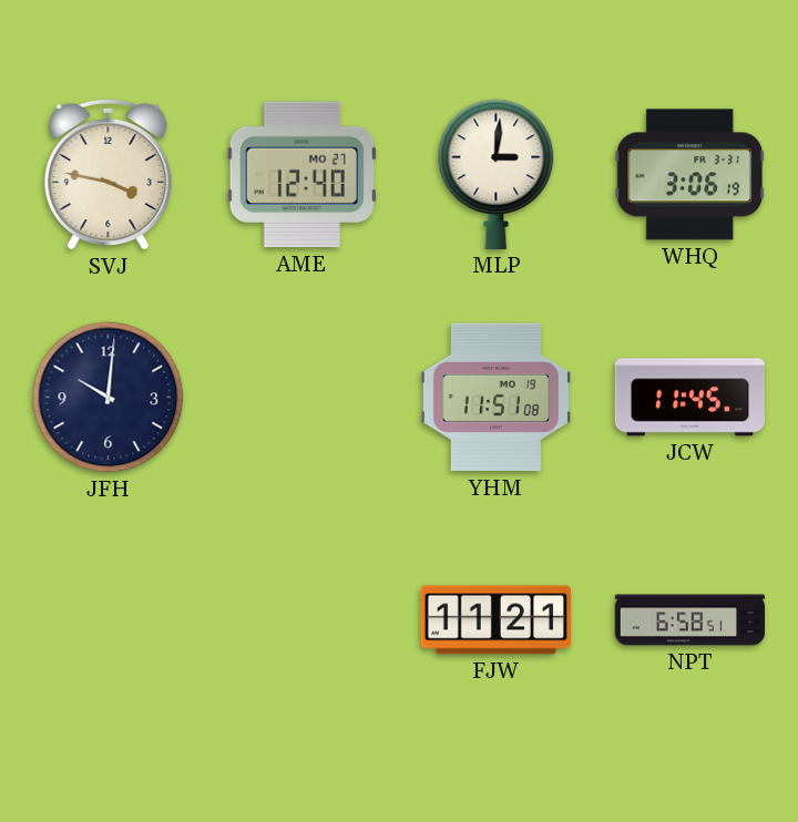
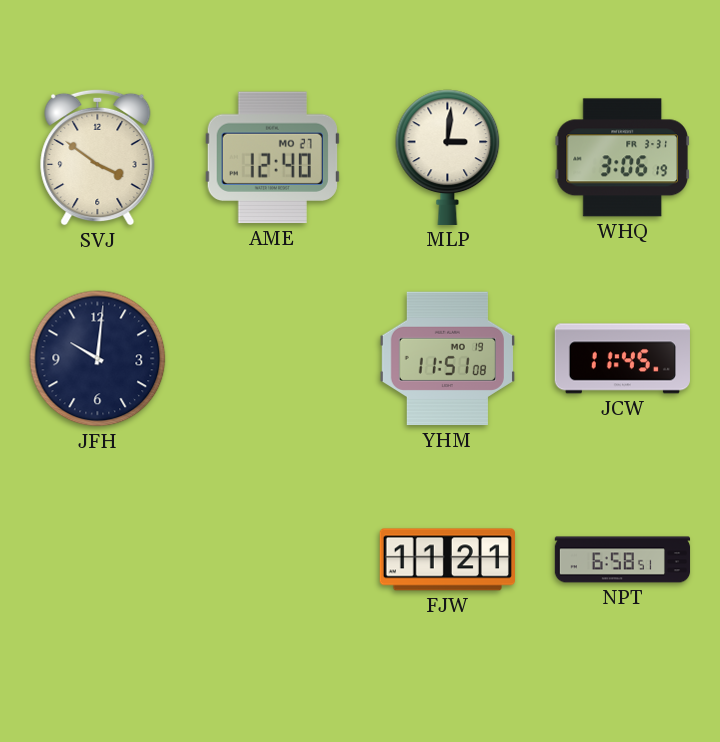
SVJ: 3:47 -> 3:51 (98, 157)
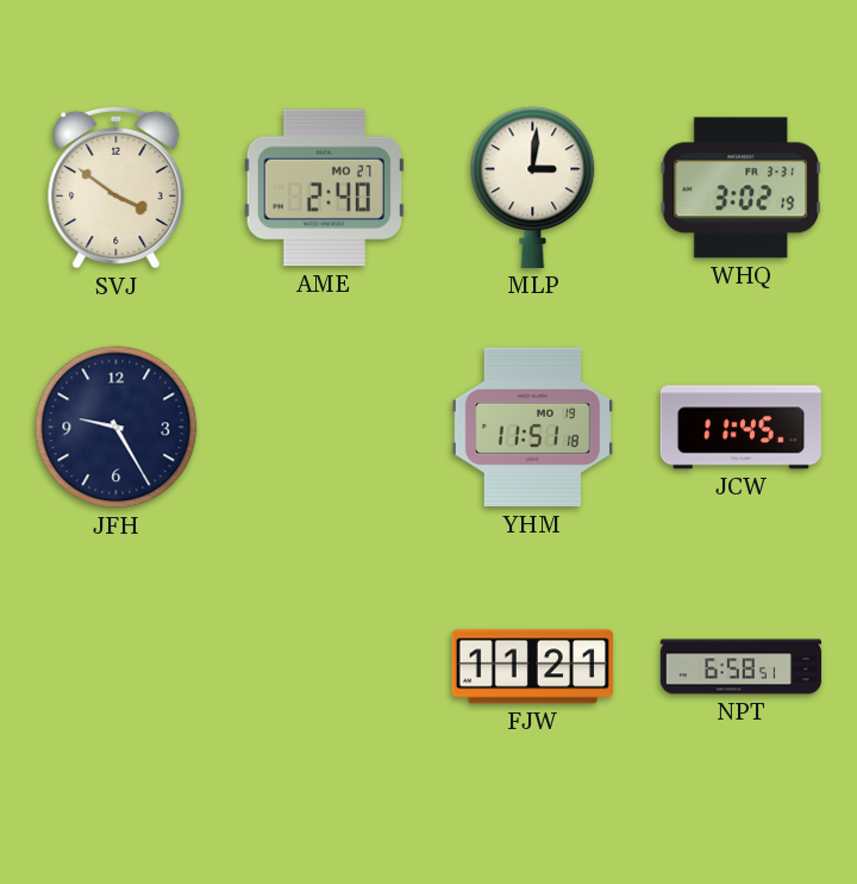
AME: 12:40 -> 2:40 (324, 188)
WHQ: 3:06 -> 3:02 (740, 188)
JFH: 10:01 -> 9:25 (117, 428)
YHM: 11:51:08 -> 11:51:18 (532, 428)
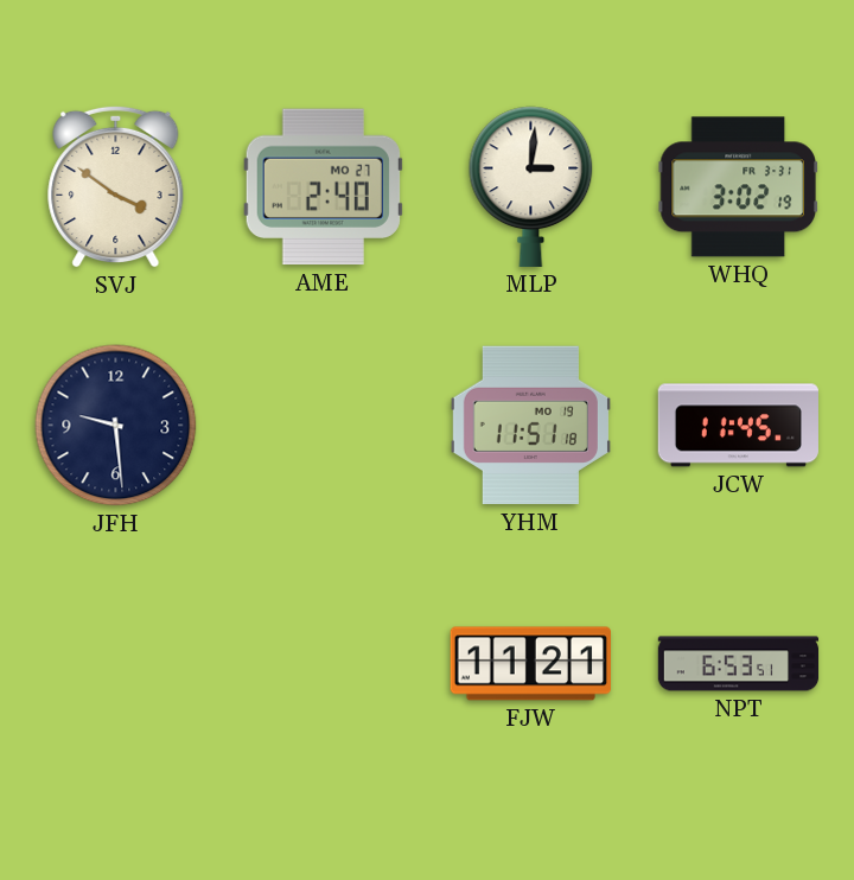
JFH: 9:25 -> 9:29 (116, 426)
NPT: 6:58 -> 6:53 (739, 664)
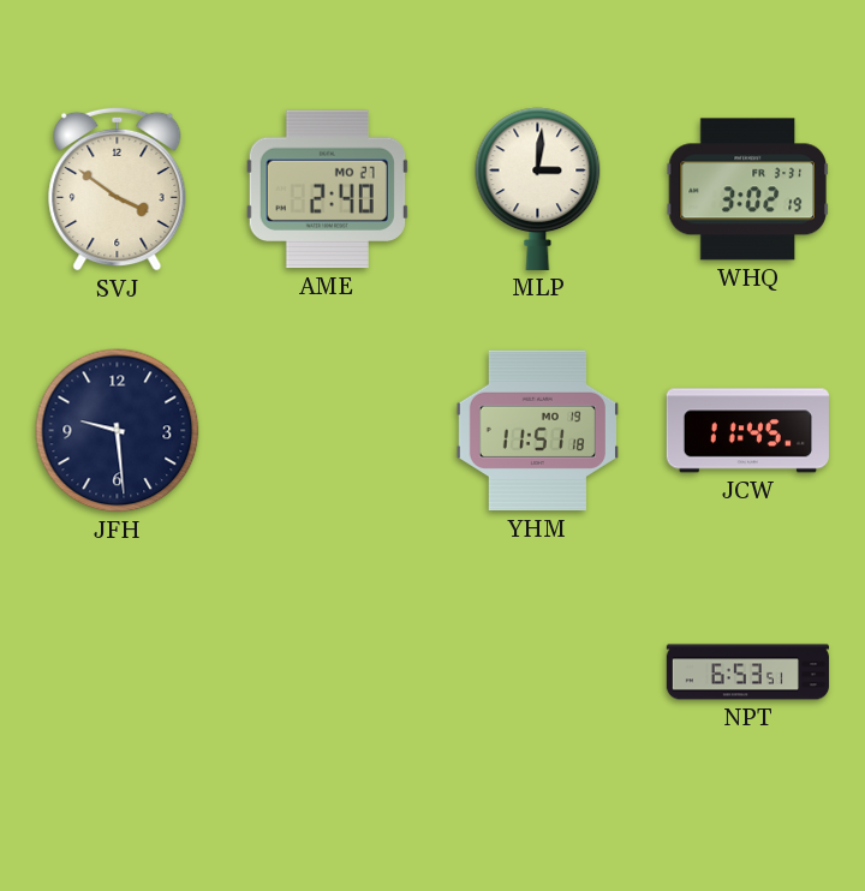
FJW: 11:21 -> none (530, 664)
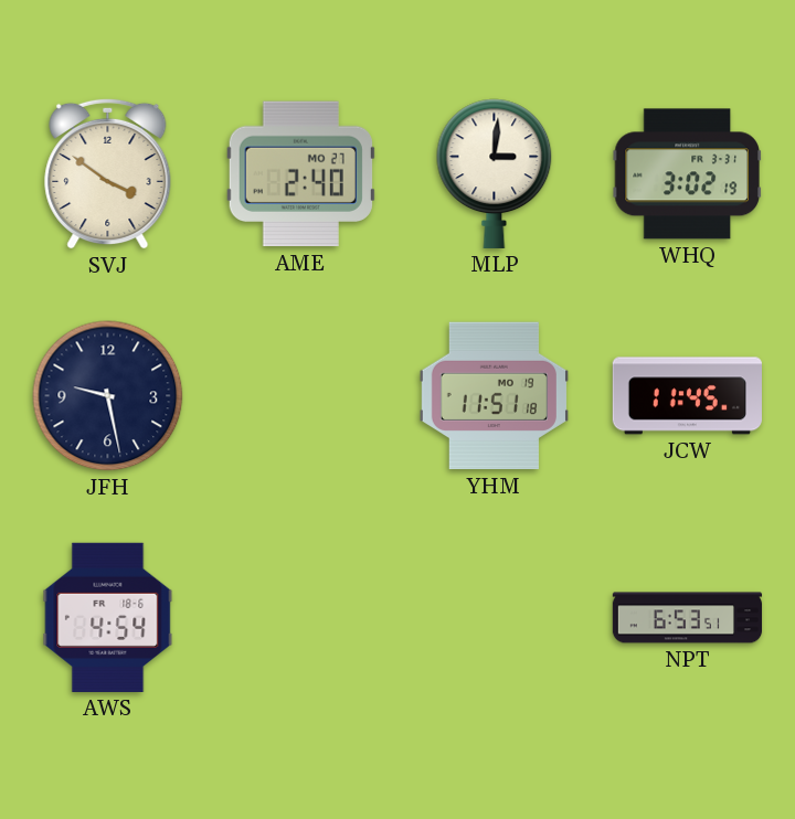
JFH: 9:29 -> 9:28 (108, 396)
AWS: none -> 4:54 (108, 617)
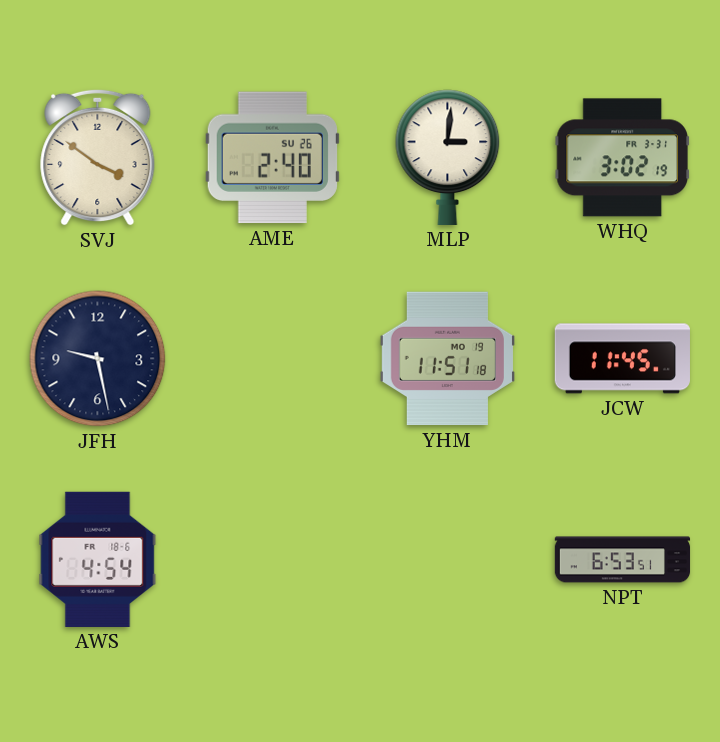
AME date: MO 27 -> SU 26 (272, 158)
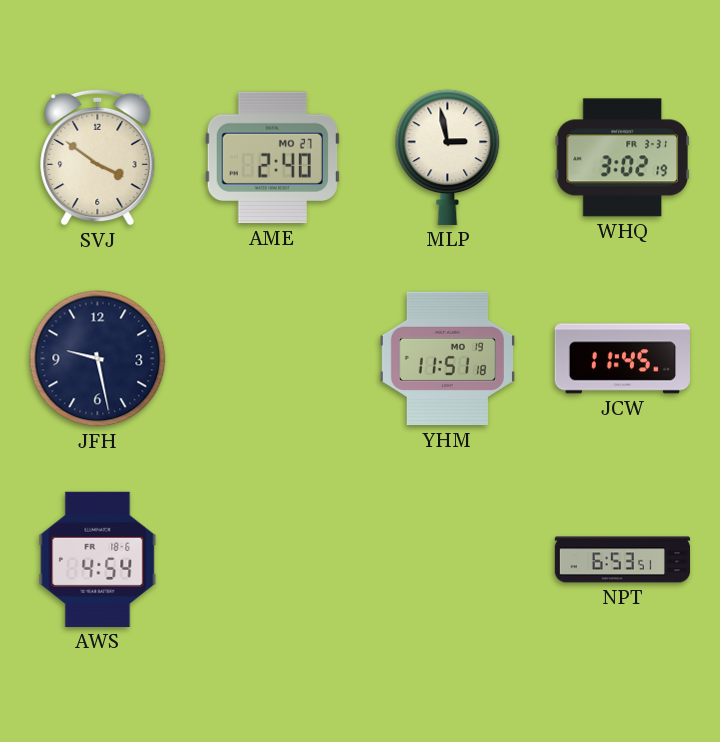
AME date: SU 26 -> MO 27 (272, 158)
MLP: 3:01 -> 2:58 (448, 157)
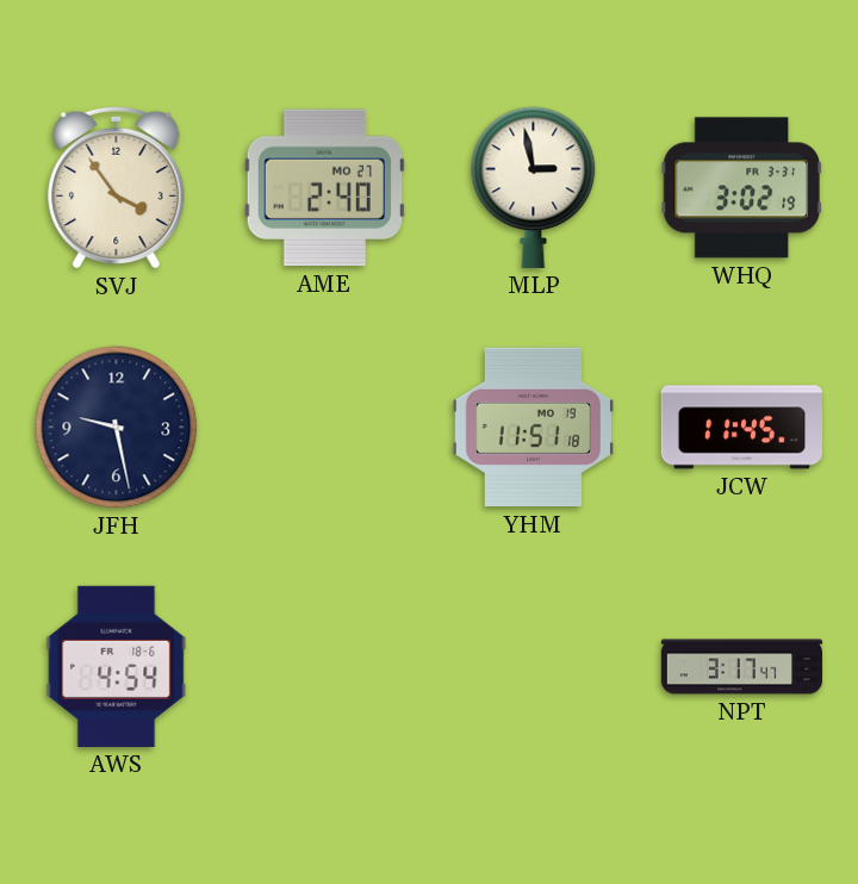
SVJ: 3:51 -> 3:54 (117, 187)
NPT: 6:53 -> 3:17 (742, 667)
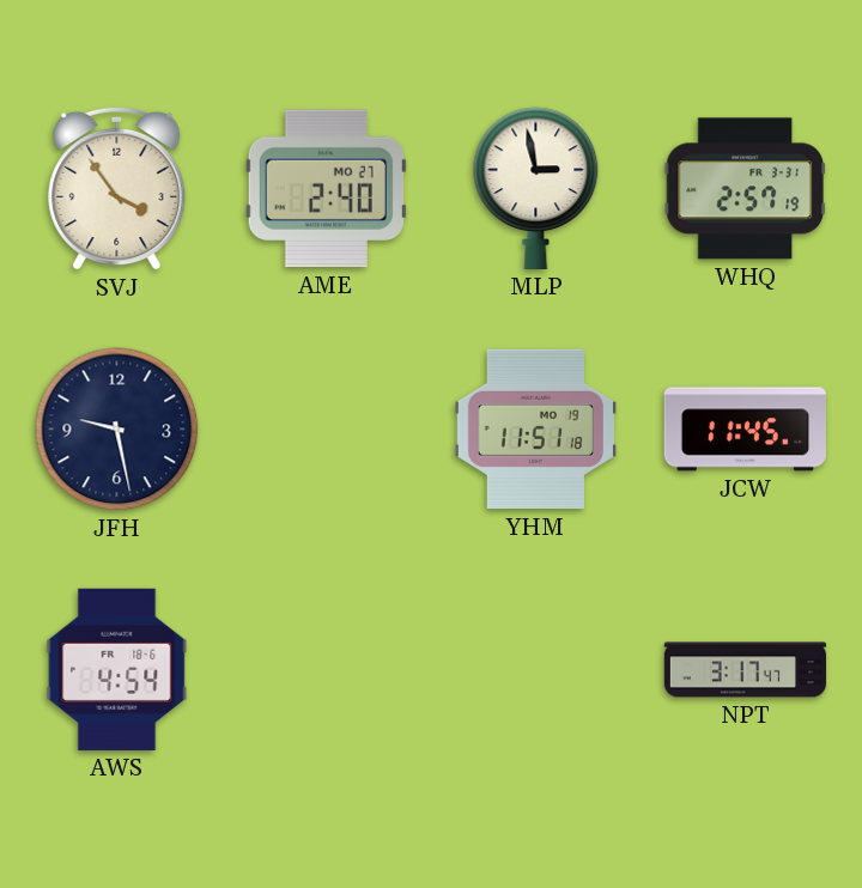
WHQ: 3:02 -> 2:57 (745, 189)
